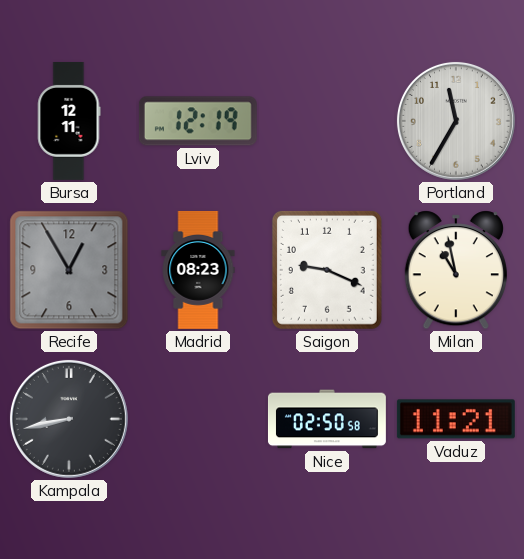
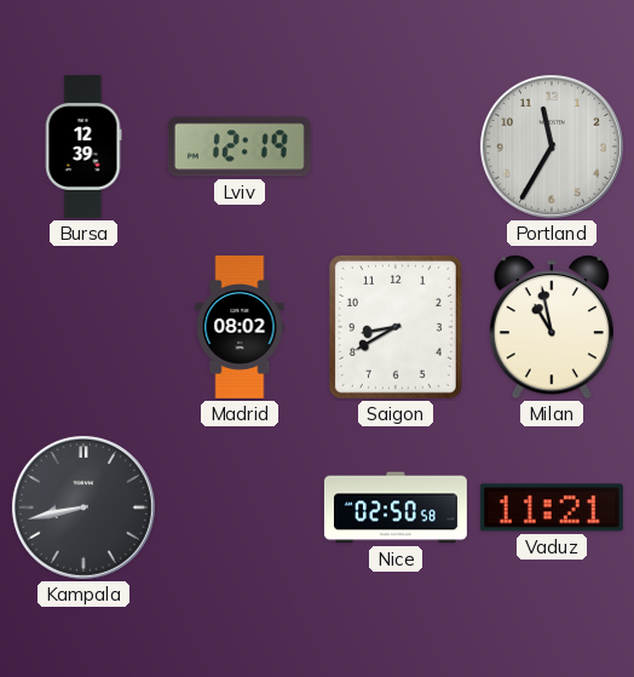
Bursa: 12:11 -> 12:39 (83, 147)
Recife: 12:55 -> none (69, 270)
Madrid: 08:23 -> 08:02 (240, 327)
Saigon: 9:19 -> 8:40 (396, 327)
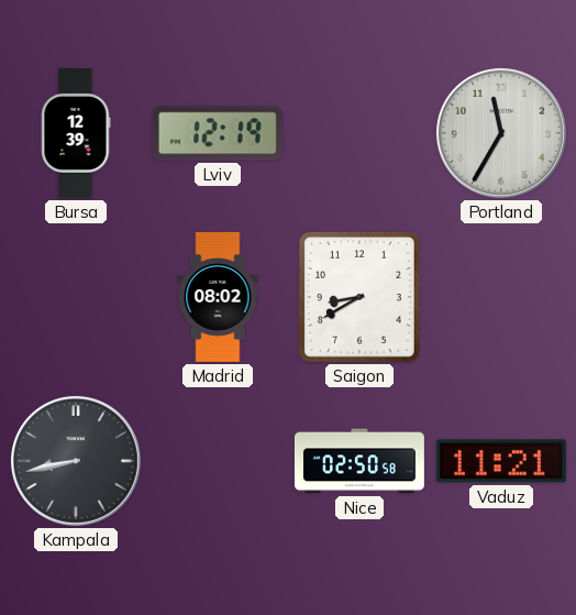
Milan: 10:58 -> none (552, 327)
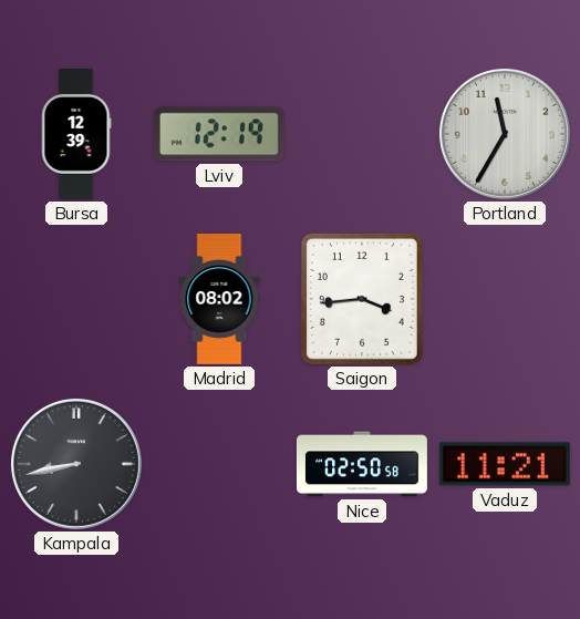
Saigon: 8:40 -> 3:44 (362, 299)
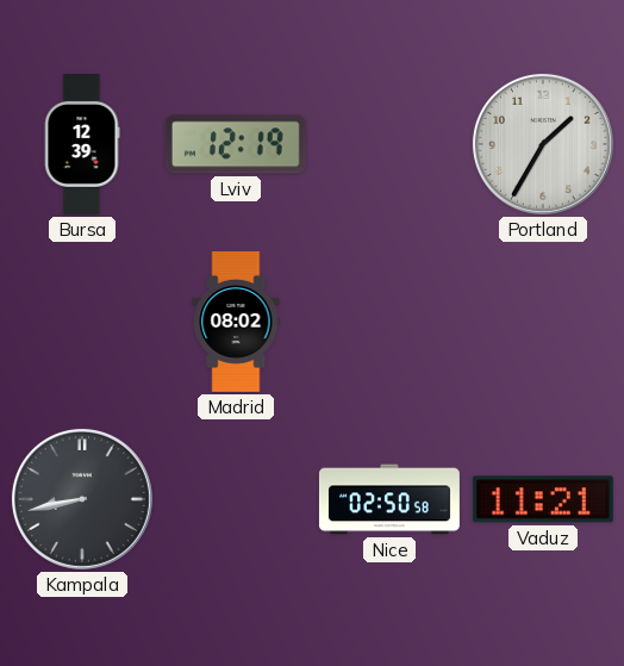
Portland: 11:35 -> 1:35 (543, 144)
Saigon: 3:44 -> none (362, 299)
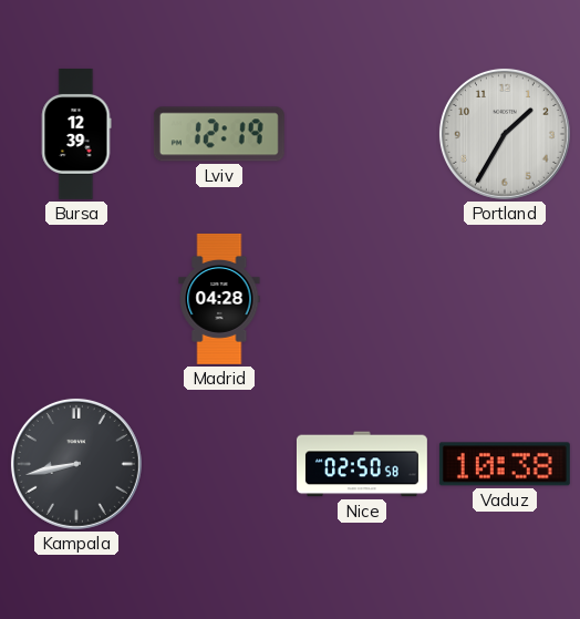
Madrid: 08:02 -> 04:28 (219, 299)
Vaduz: 11:21 -> 10:38 (505, 464)
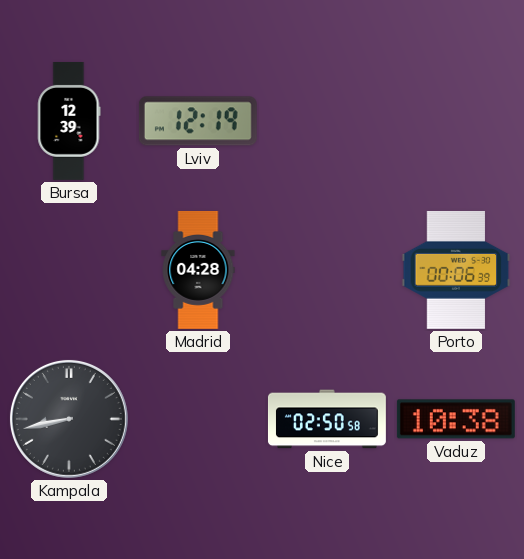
Portland: 1:35 -> none (505, 134)
Porto: none -> 00:06 (456, 270)
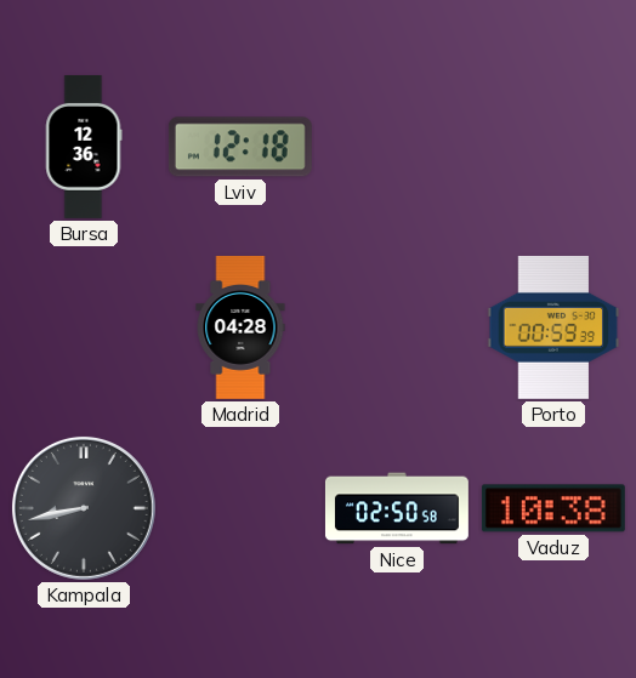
Bursa: 12:39 -> 12:36 (84, 147)
Lviv: 12:19 -> 12:18 (240, 147)
Porto: 00:06 -> 00:59 (553, 327)
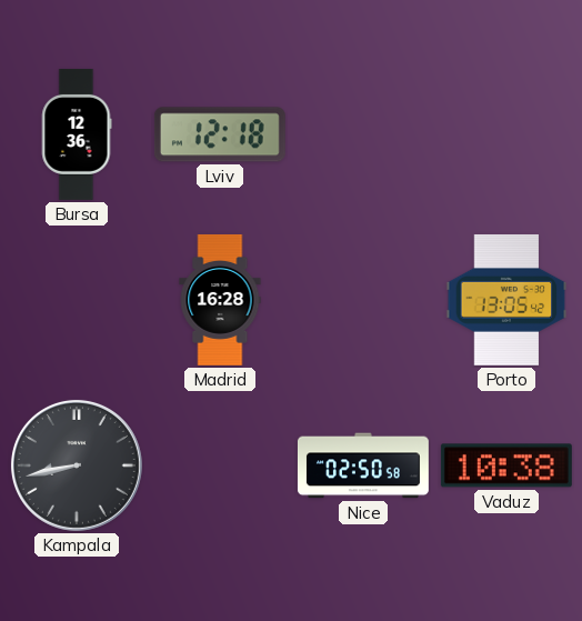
Madrid: 04:28 -> 16:28 (220, 300)
Porto: 00:59 -> 13:05 (506, 300)
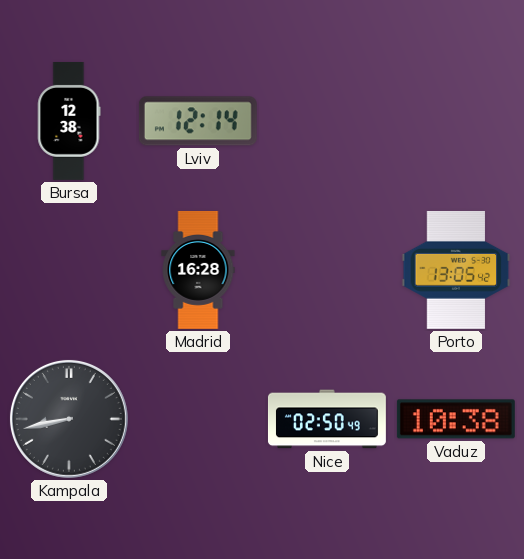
Bursa: 12:36 -> 12:38 (69, 121)
Lviv: 12:18 -> 12:14 (198, 121)
Nice: 02:50:58 -> 02:50:49 (327, 419)
